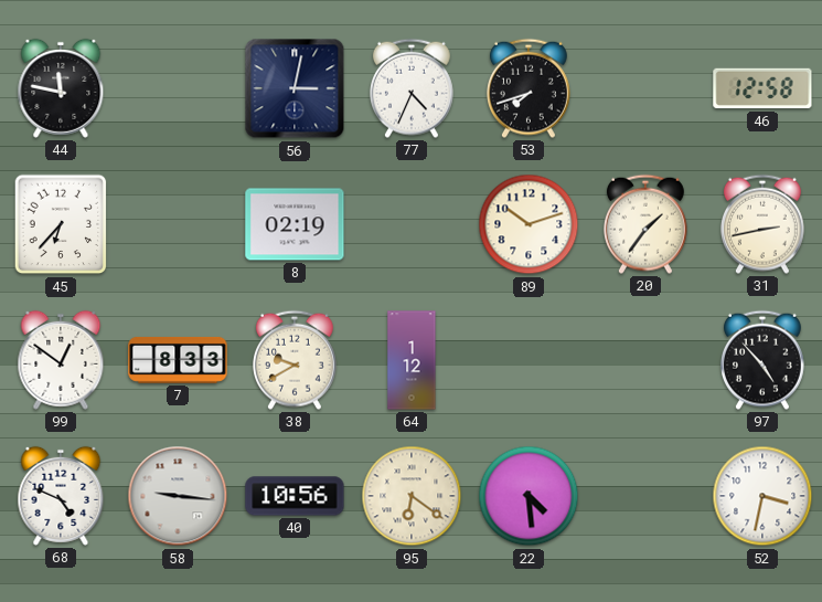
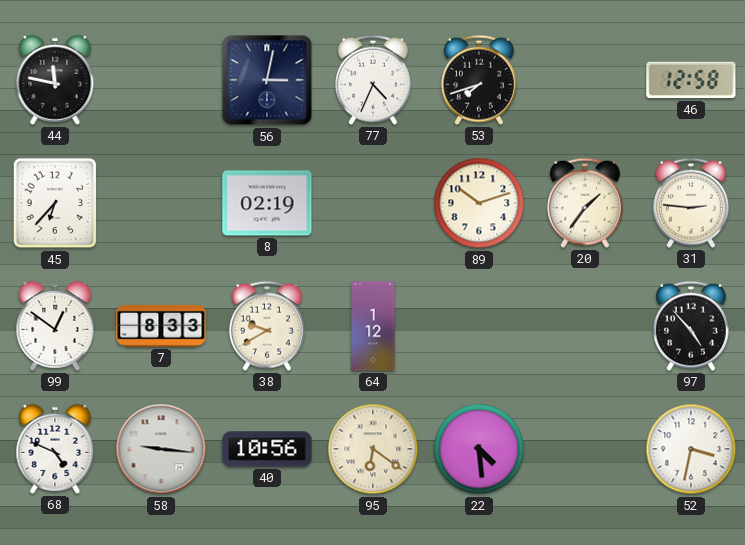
31: 2:43 -> 2:46 (691, 203)
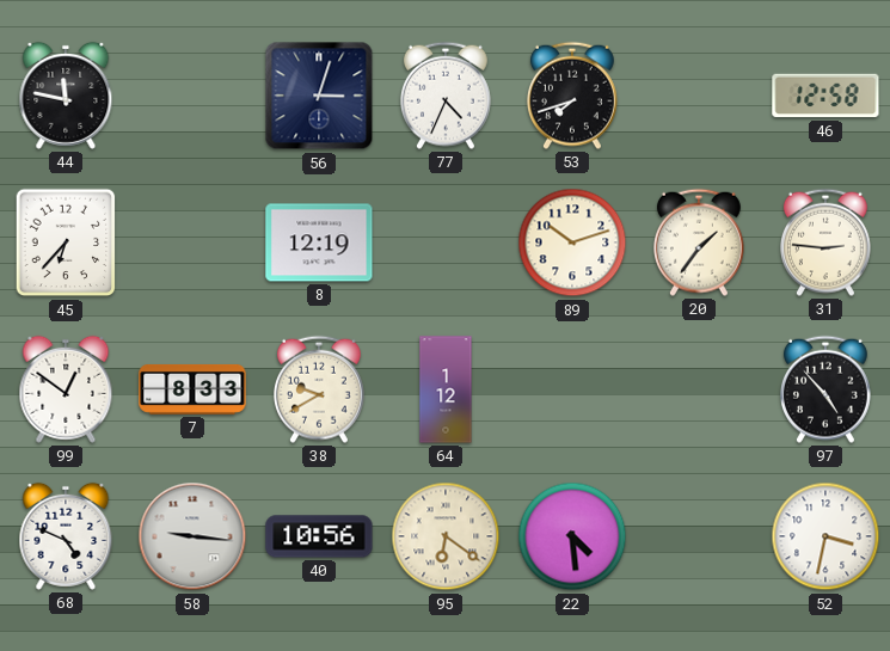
56: 3:02 -> 3:03 (319, 96)
8: 02:19 -> 12:19 (319, 242)
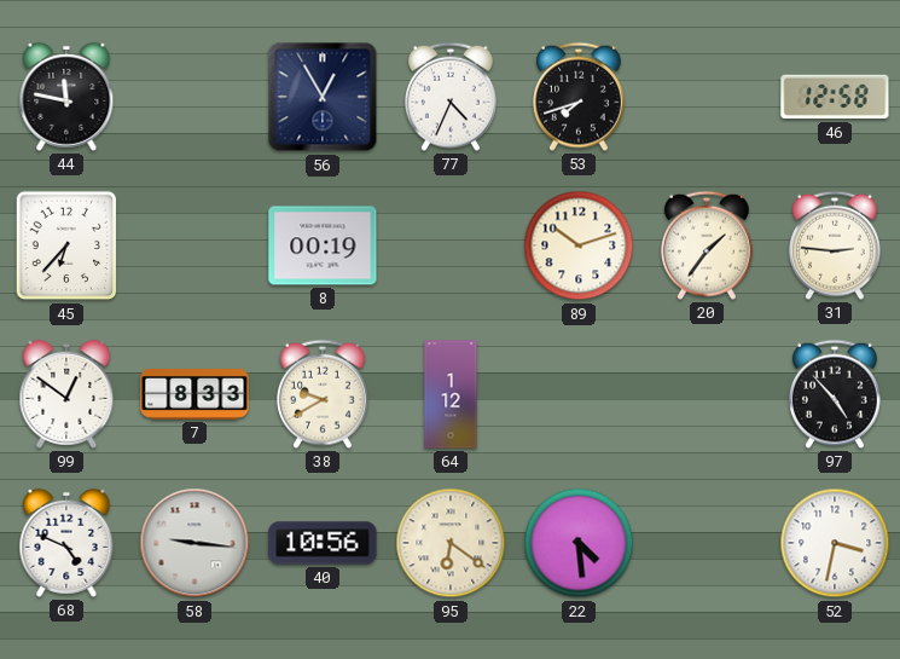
56: 3:03 -> 12:55 (323, 97)
8: 12:19 -> 00:19 (323, 245)
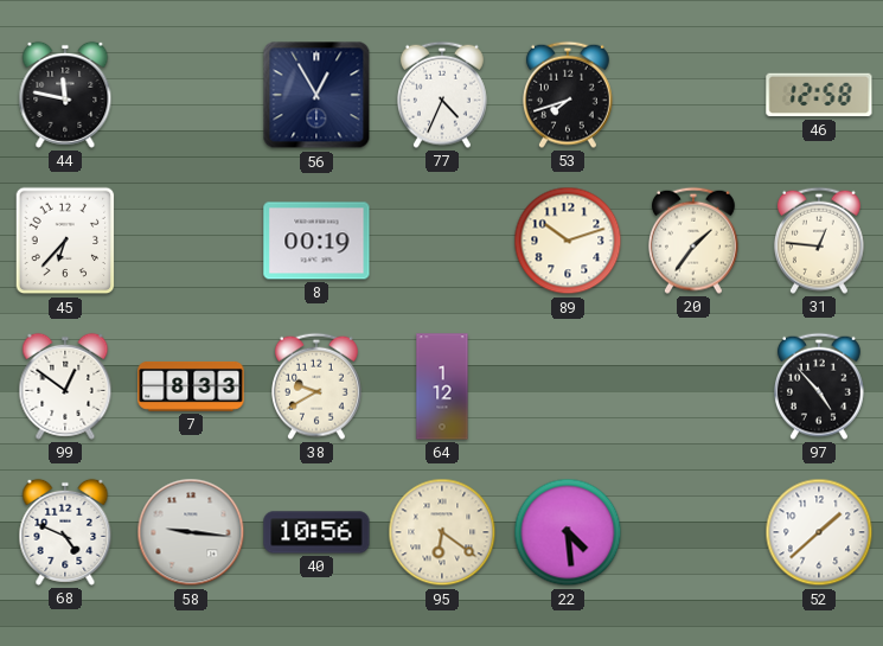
31: 2:46 -> 12:46 (819, 241)
52: 3:32 -> 1:38 (819, 532)
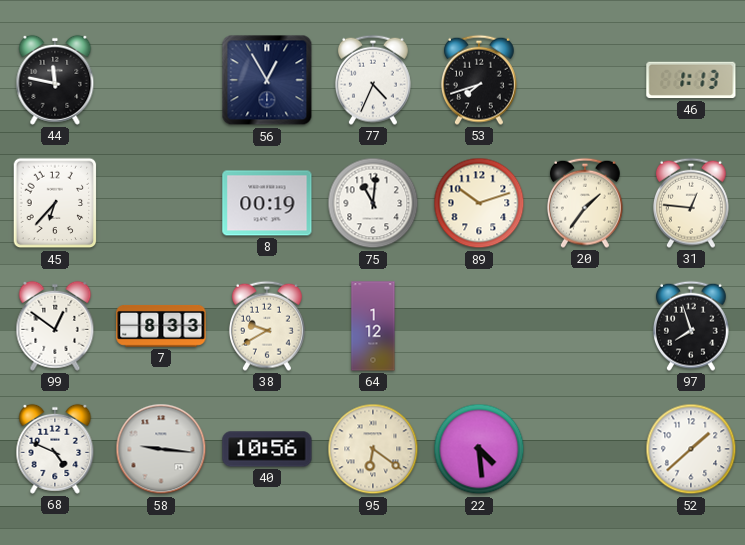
46: 12:58 -> 1:13 (691, 80)
75: none -> 11:01 (373, 203)
97: 4:53 -> 7:57 (691, 326)
